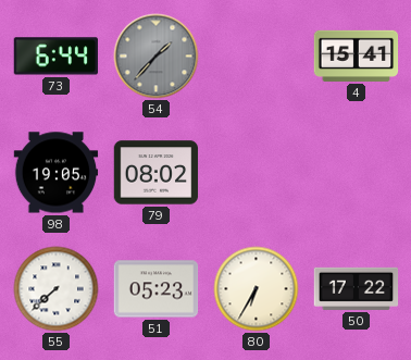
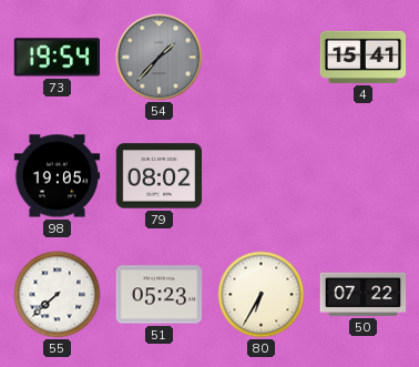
73: 6:44 -> 19:54 (57, 58)
50: 17:22 -> 07:22 (364, 294)
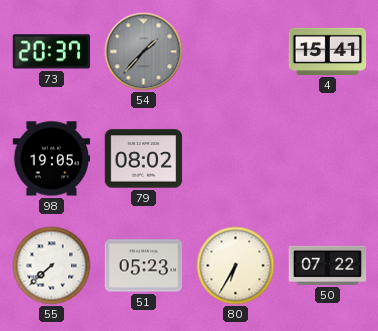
73: 19:54 -> 20:37 (51, 52)
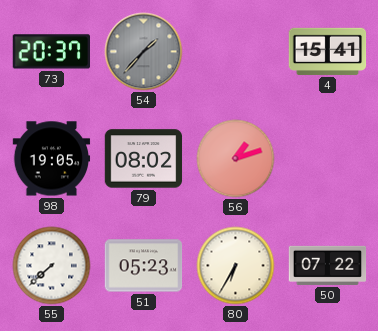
56: none -> 1:12 (236, 159)
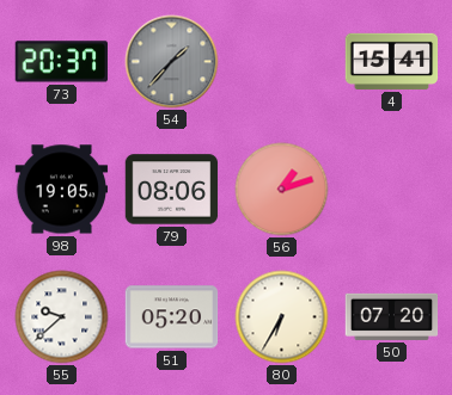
79: 08:02 -> 08:06 (172, 190)
55: 7:38 -> 9:38 (62, 317)
51: 05:23 -> 05:20 (172, 317)
50: 07:22 -> 07:20 (392, 316)
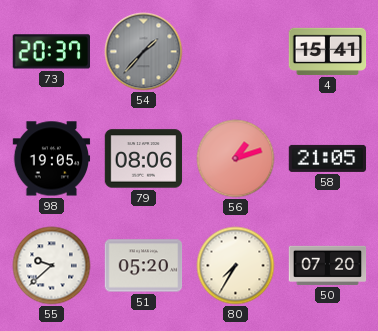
58: none -> 21:05 (328, 158)
80: 6:35 -> 7:35 (236, 266)
